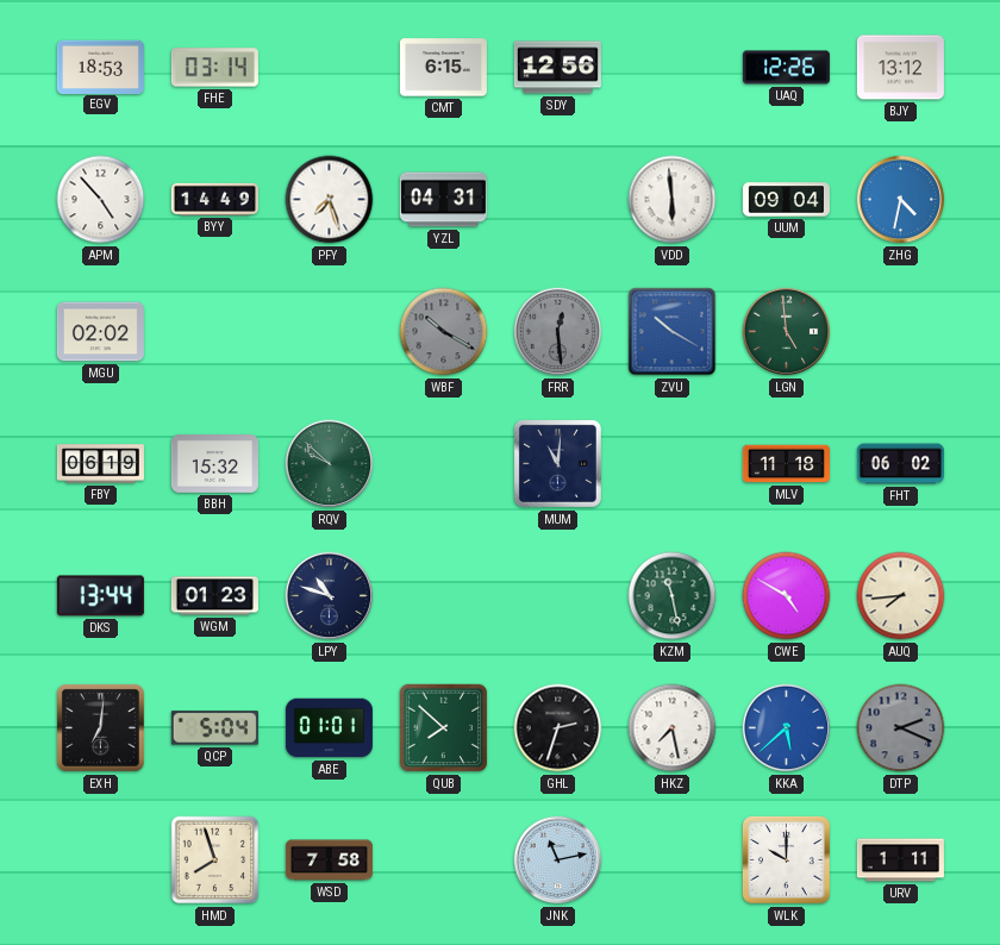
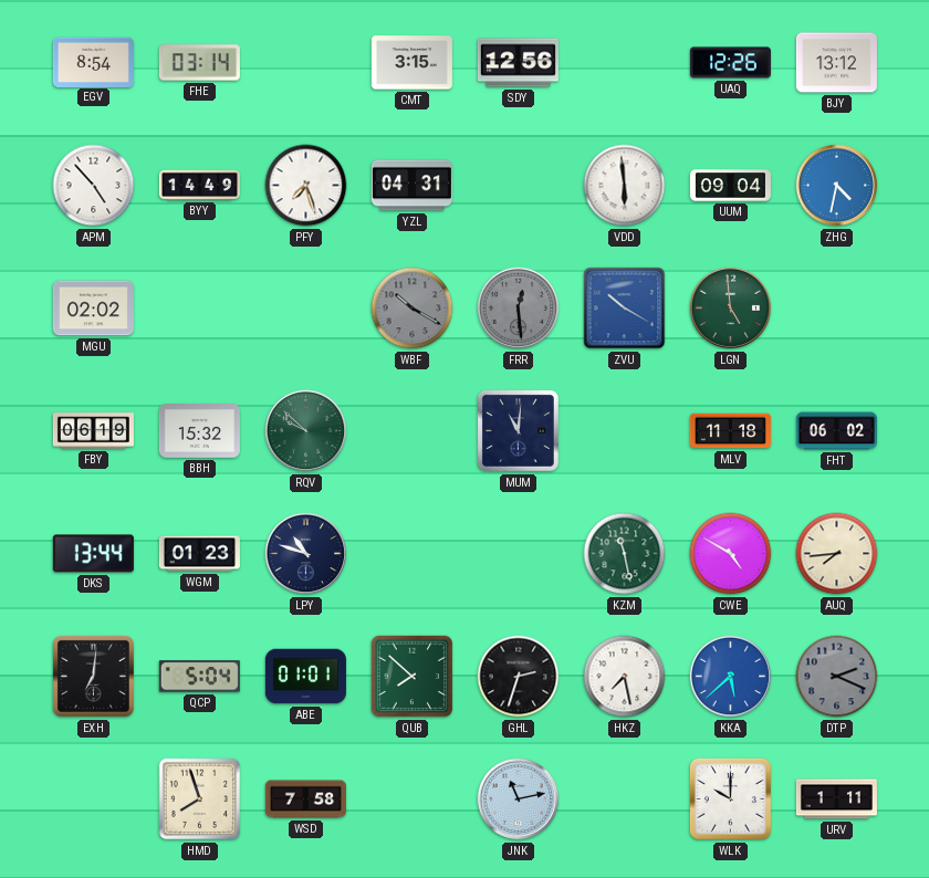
EGV: 18:53 -> 8:54 (93, 62)
CMT: 6:15 -> 3:15 (411, 63)
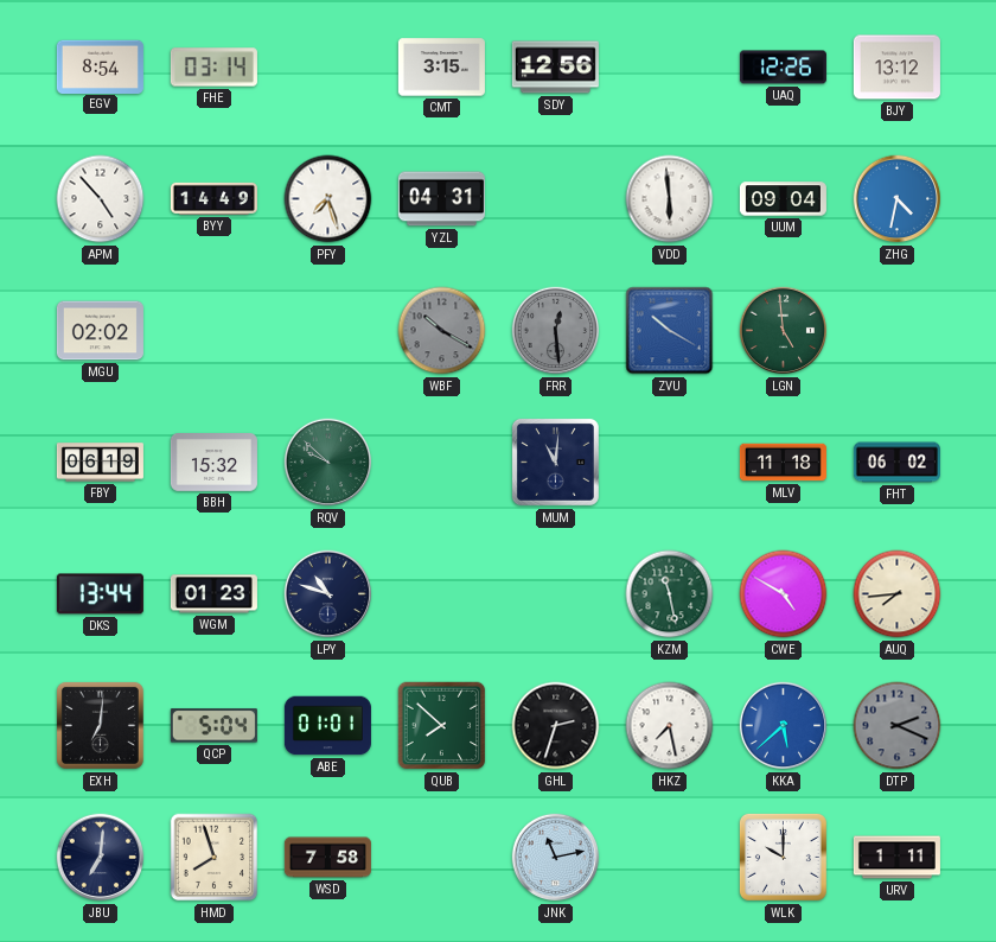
JBU: none -> 7:01 (101, 858)
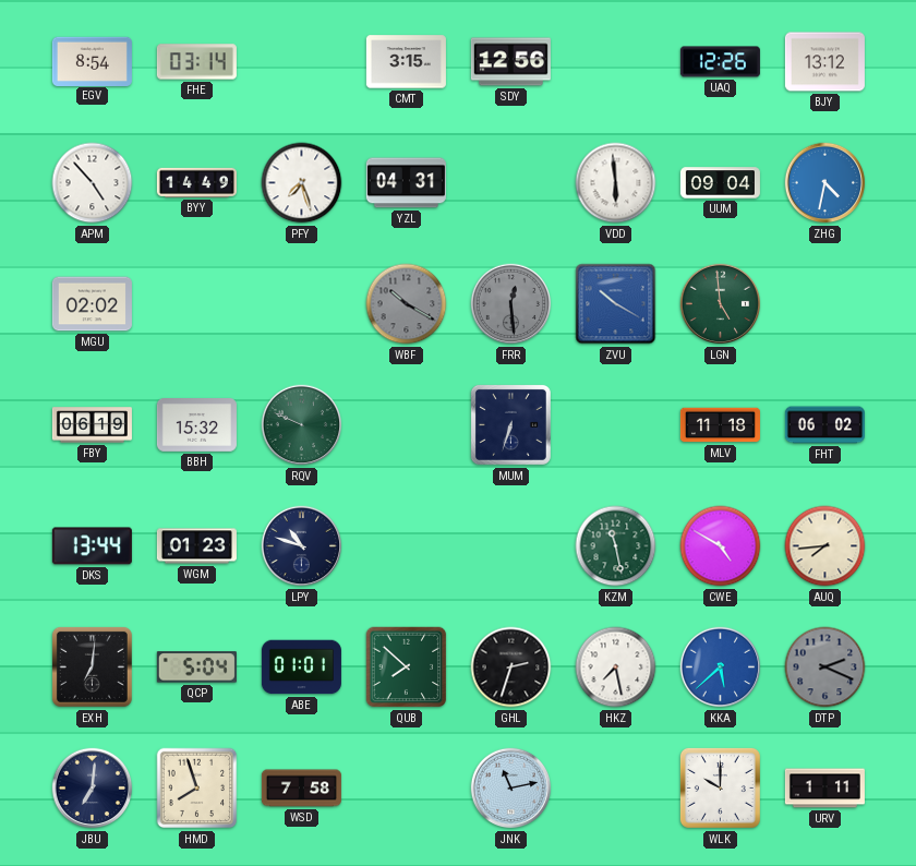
RQV: 9:52 -> 9:49 (302, 425)
MUM: 11:01 -> 6:33 (510, 424)
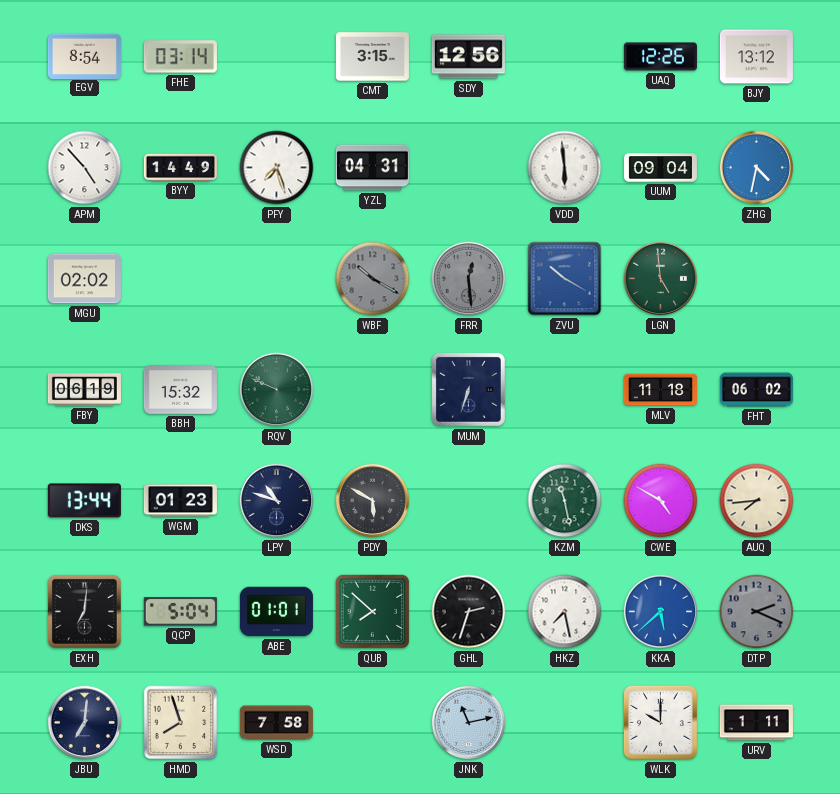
PDY: none -> 5:50 (373, 501)
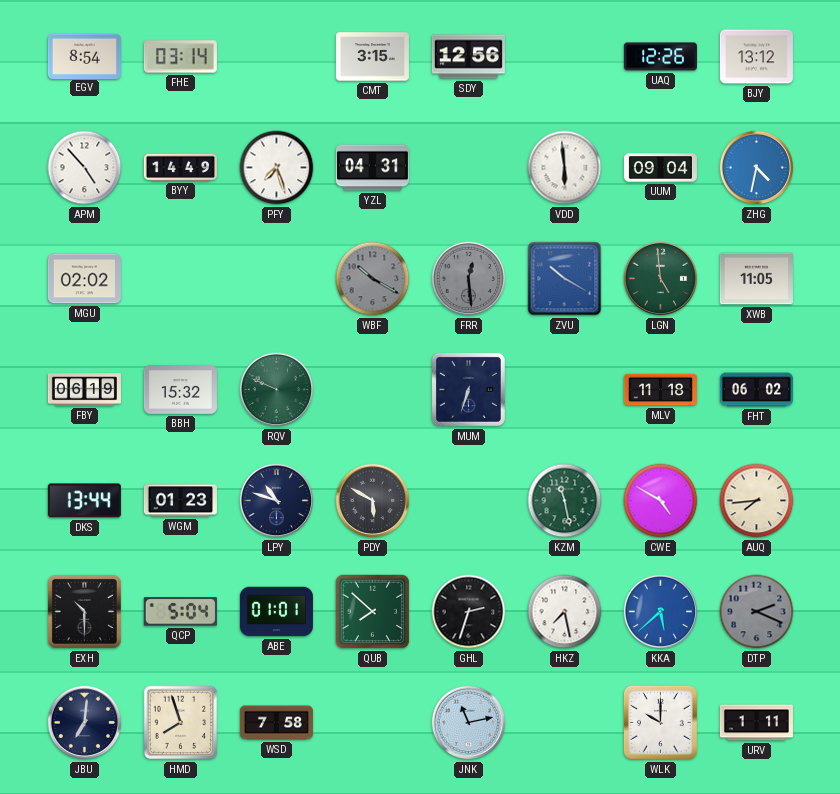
XWB: none -> 11:05 (756, 279)
EXH: 7:01 -> 10:30 (84, 611)
